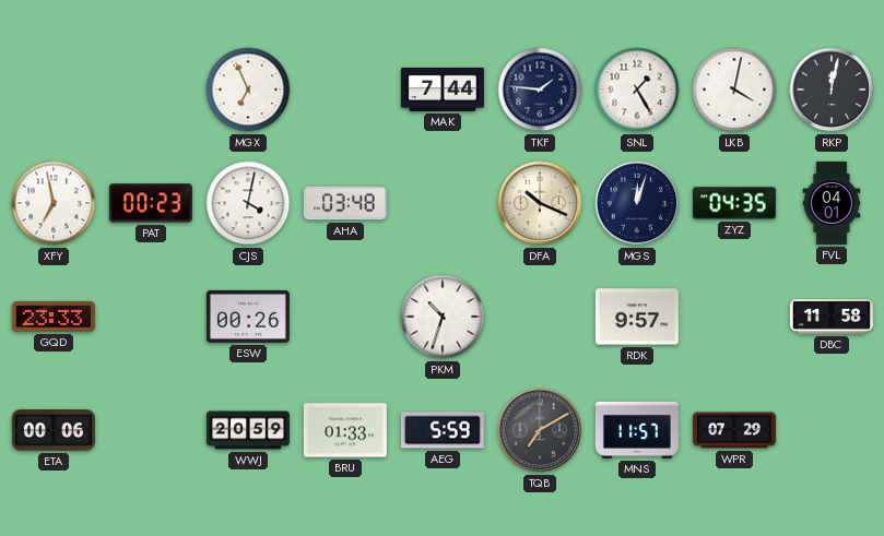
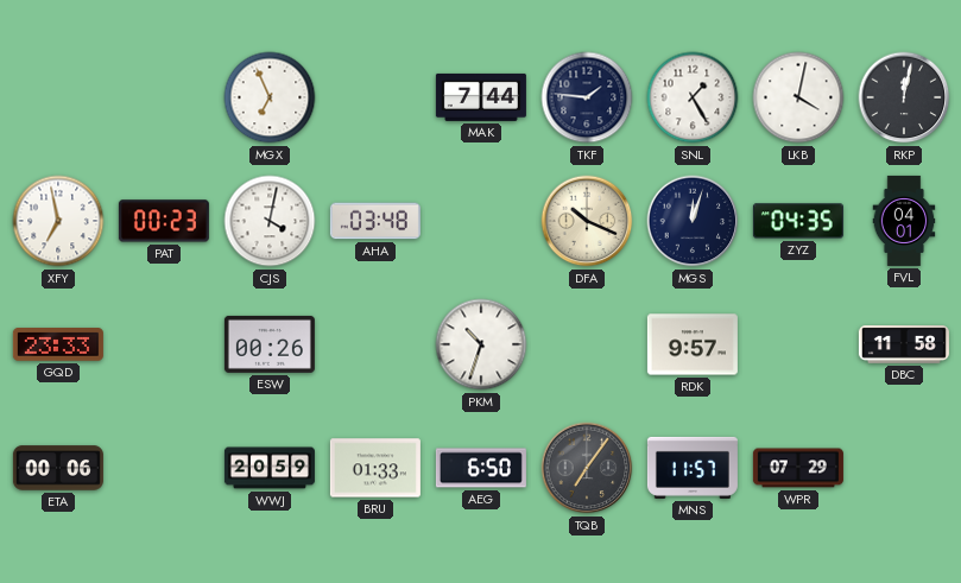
AEG: 5:59 -> 6:50 (481, 468)
TQB: 7:10 -> 7:06 (587, 468)
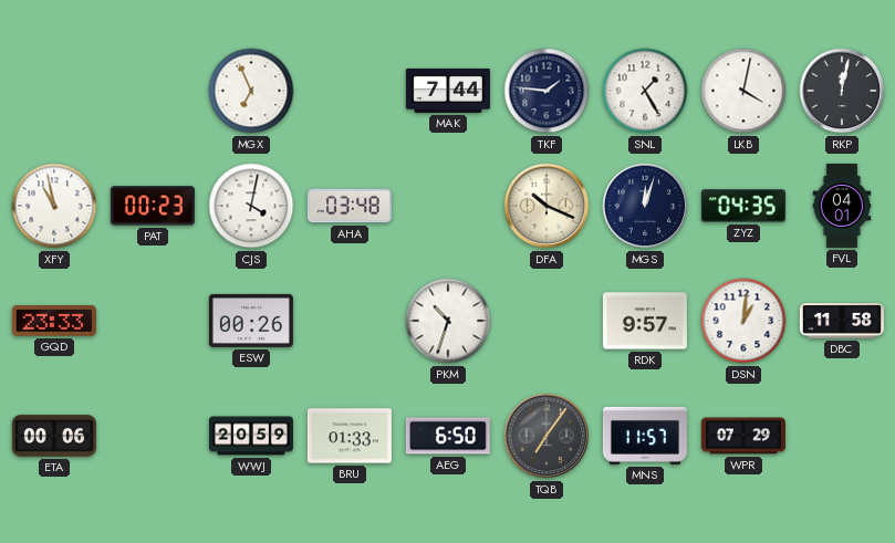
XFY: 6:58 -> 10:58 (54, 206)
DSN: none -> 1:01 (743, 321)
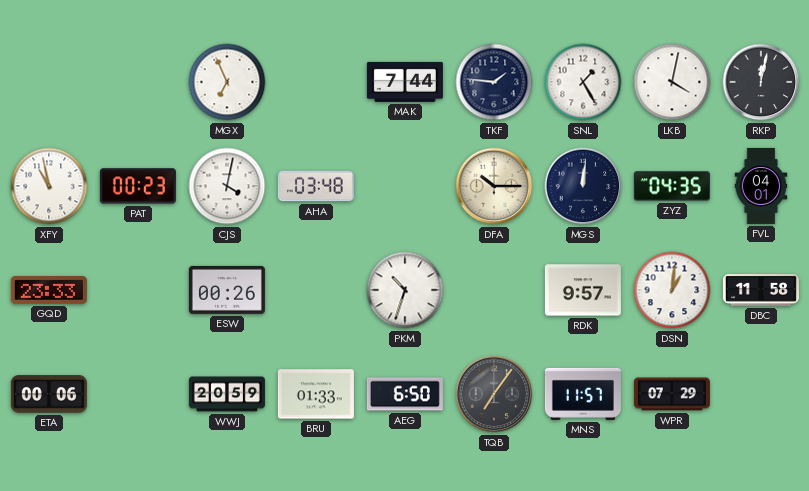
DFA: 10:19 -> 10:15 (494, 186)
MGS: 12:03 -> 12:01 (583, 186)
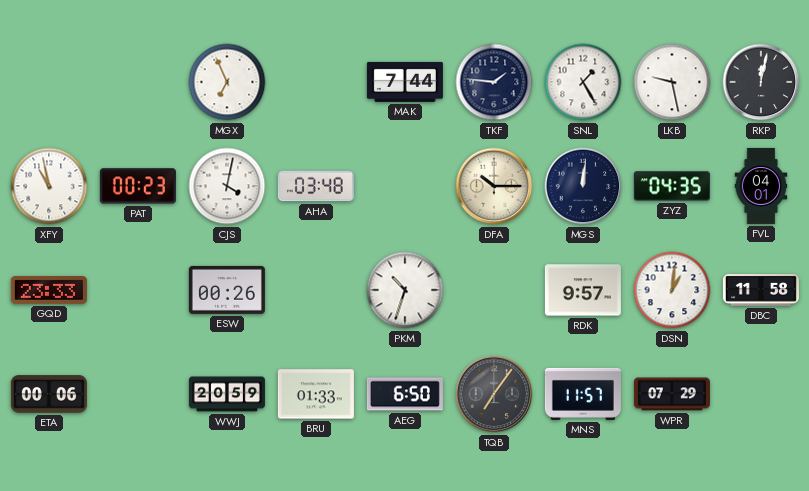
LKB: 4:02 -> 9:28 (672, 82)
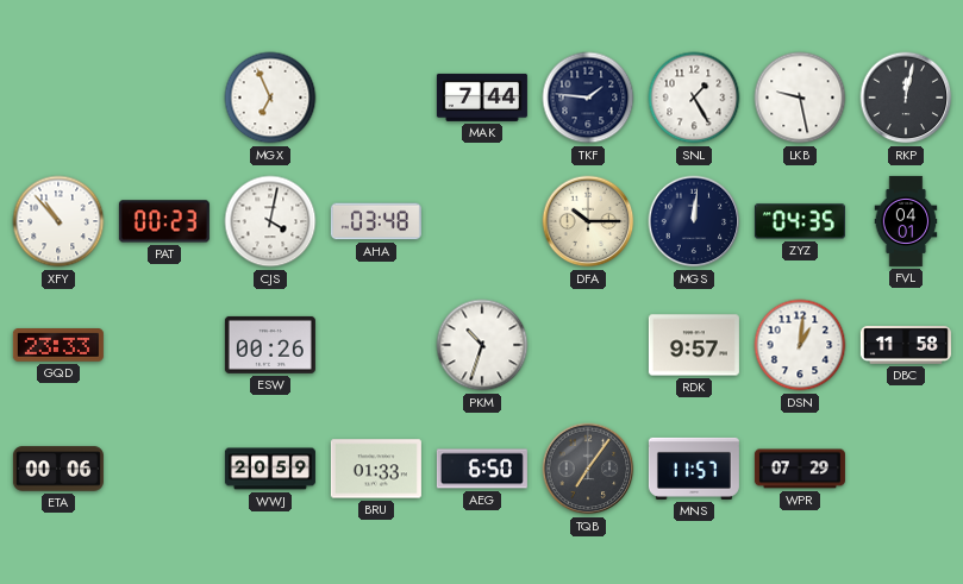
XFY: 10:58 -> 10:53 (58, 221)
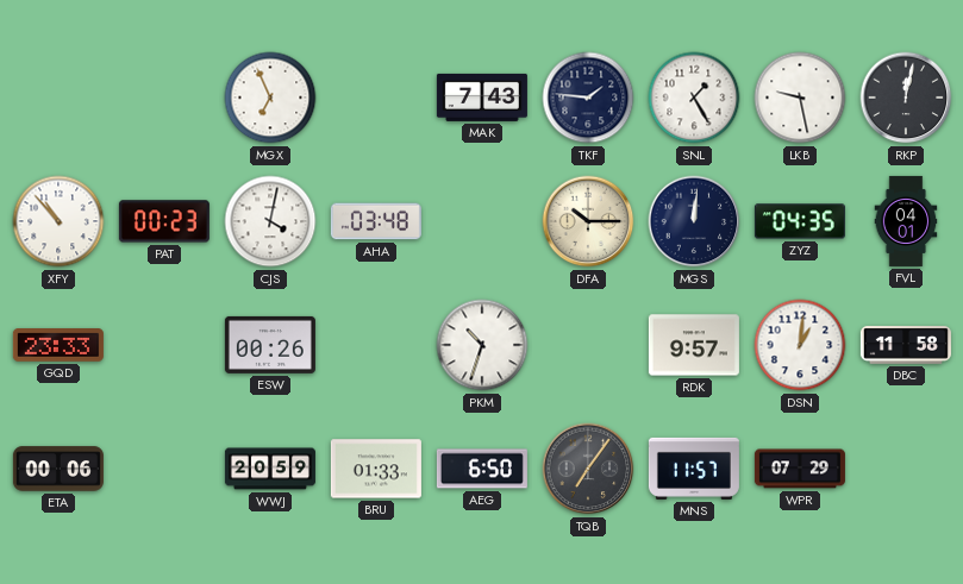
MAK: 7:44 -> 7:43 (482, 98)
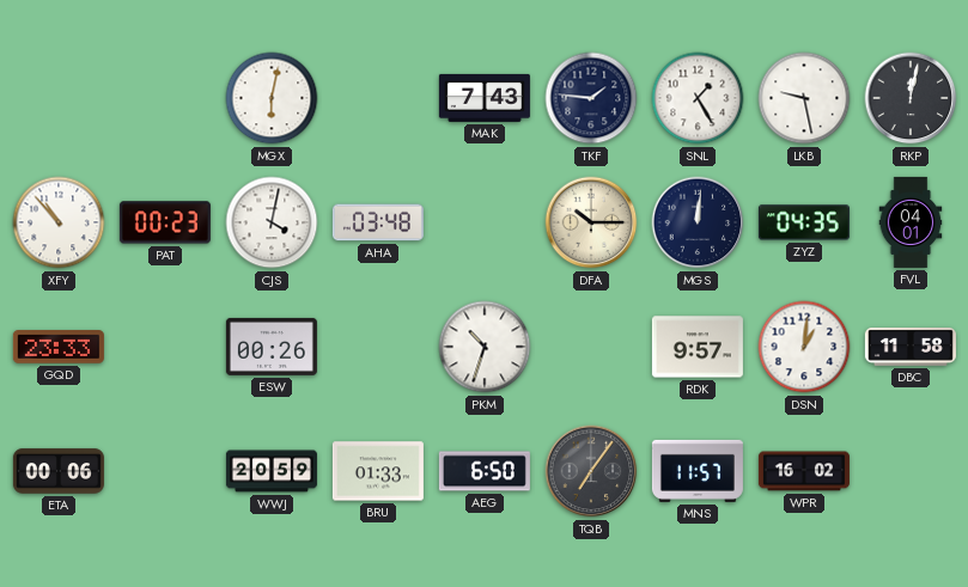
MGX: 6:56 -> 6:02 (272, 98)
WPR: 07:29 -> 16:02 (804, 471)
